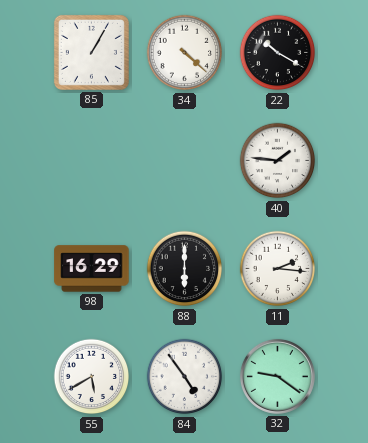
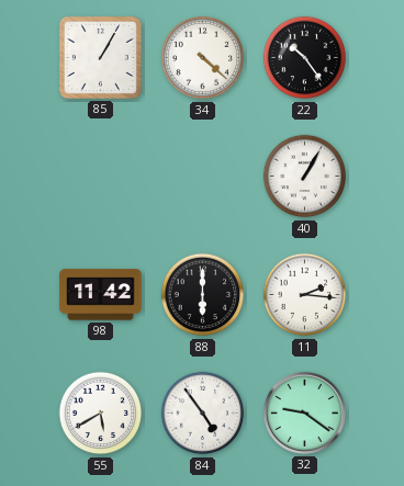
22: 10:20 -> 10:24 (305, 58)
40: 1:46 -> 1:05 (305, 177)
98: 16:29 -> 11:42 (101, 295)
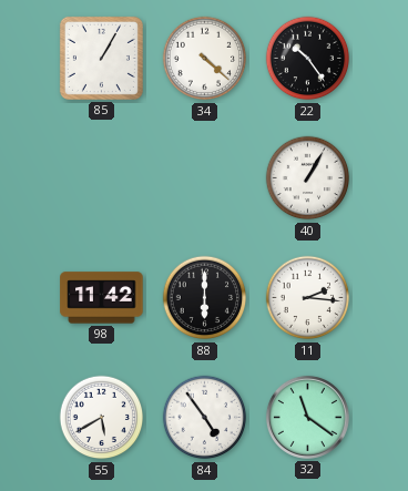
32: 9:21 -> 11:21 (307, 417)
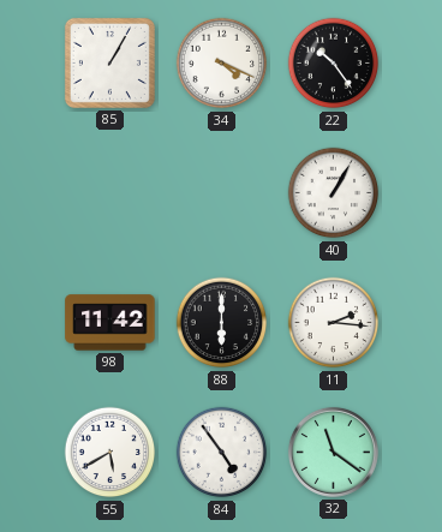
34: 4:22 -> 4:19 (222, 64)
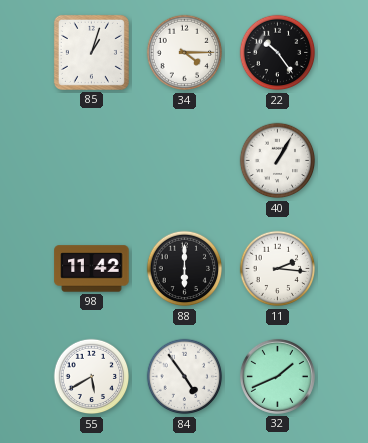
85: 1:05 -> 1:03 (91, 52)
34: 4:19 -> 4:15 (185, 53)
32: 11:21 -> 1:41 (277, 376)
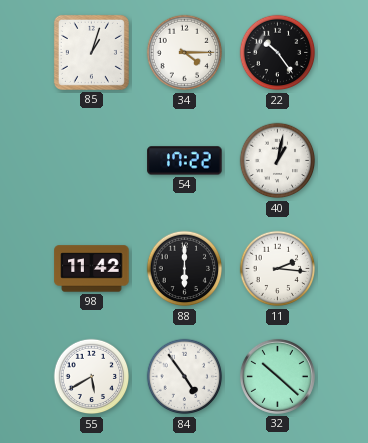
54: none -> 17:22 (185, 161)
40: 1:05 -> 1:02 (278, 161)
32: 1:41 -> 10:22 (277, 376)
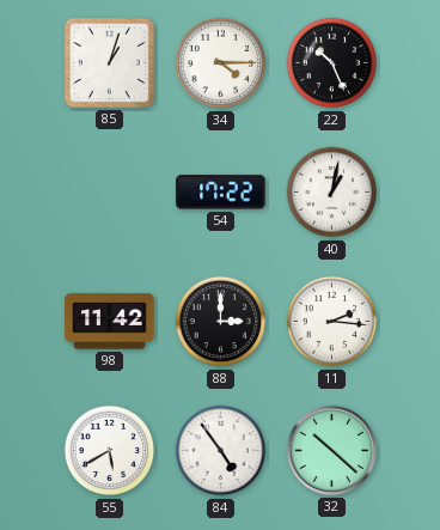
22: 10:24 -> 10:26 (332, 63)
88: 6:00 -> 3:00 (221, 322)
